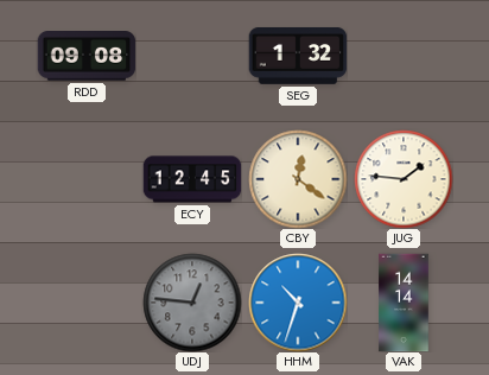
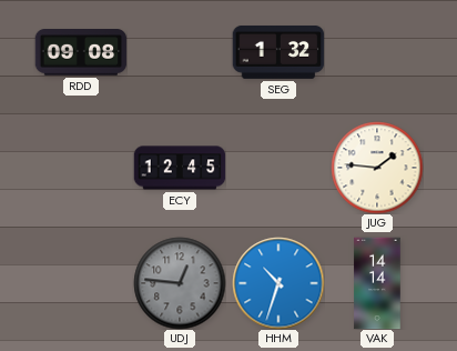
CBY: 12:21 -> none (298, 179)
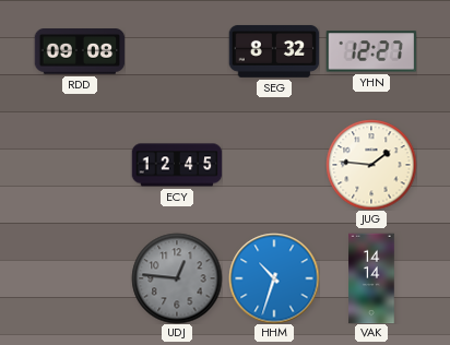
SEG: 1:32 -> 8:32 (274, 51)
YHN: none -> 12:27 (371, 51)
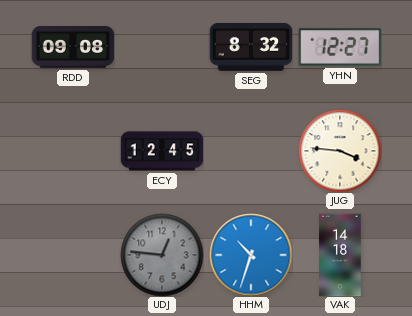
JUG: 1:46 -> 3:46 (340, 151)
VAK: 14:14 -> 14:18 (340, 255)
